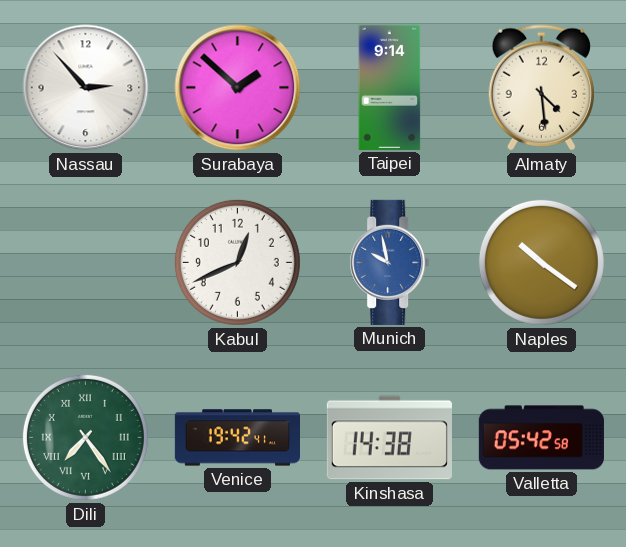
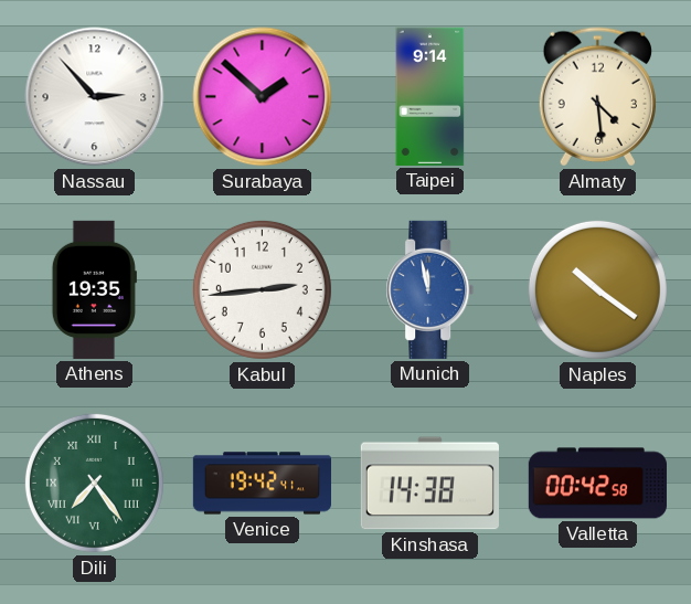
Athens: none -> 19:35 (94, 289)
Kabul: 12:41 -> 2:44 (262, 289)
Munich: 9:58 -> 11:58 (430, 289)
Valletta: 05:42 -> 00:42 (597, 484)
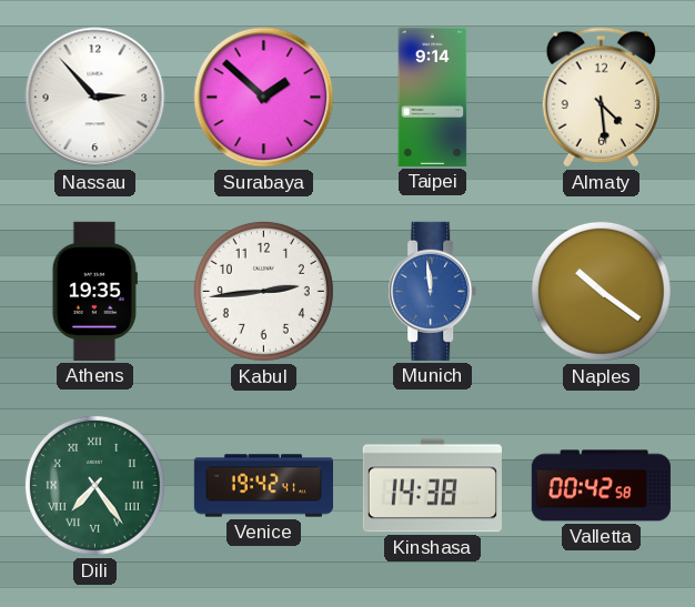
Munich: 11:58 -> 11:59 (433, 291)
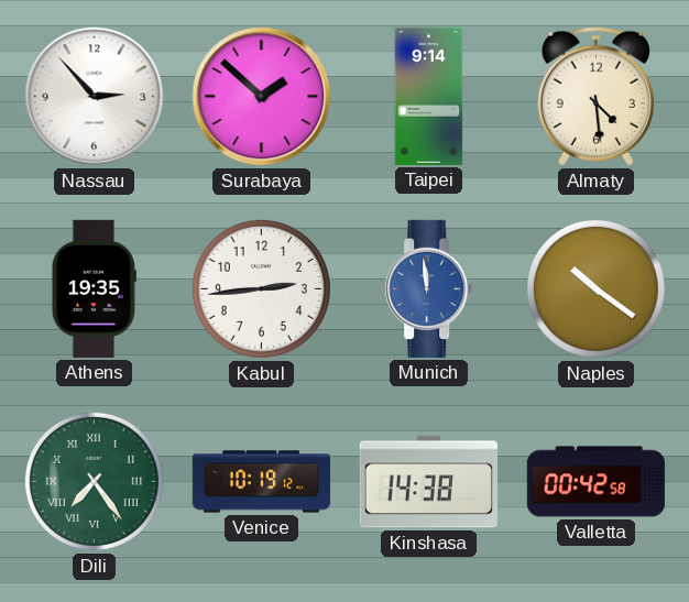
Venice: 19:42 -> 10:19 (261, 482)
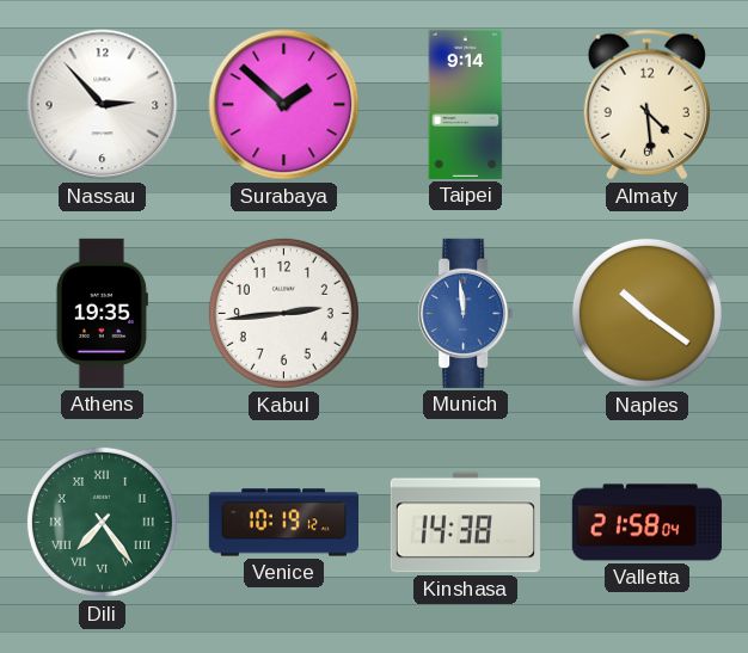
Valletta: 00:42 -> 21:58 (646, 523)
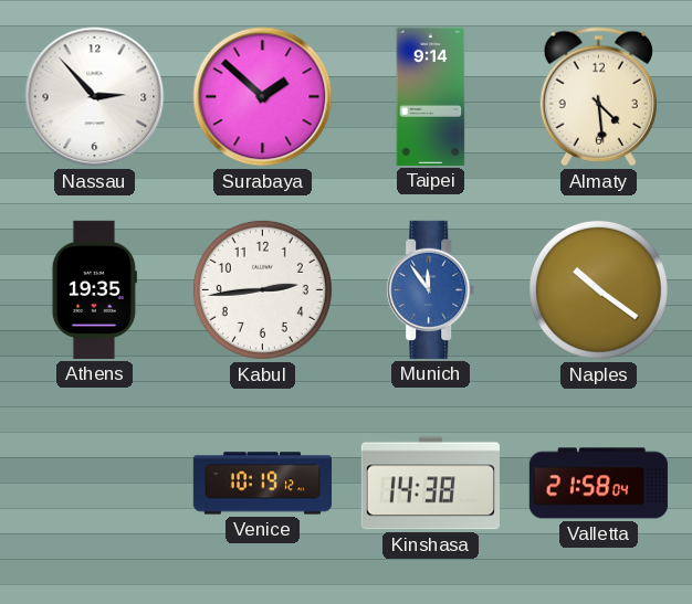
Munich: 11:59 -> 11:54 (431, 289)
Dili: 7:24 -> none (102, 522)
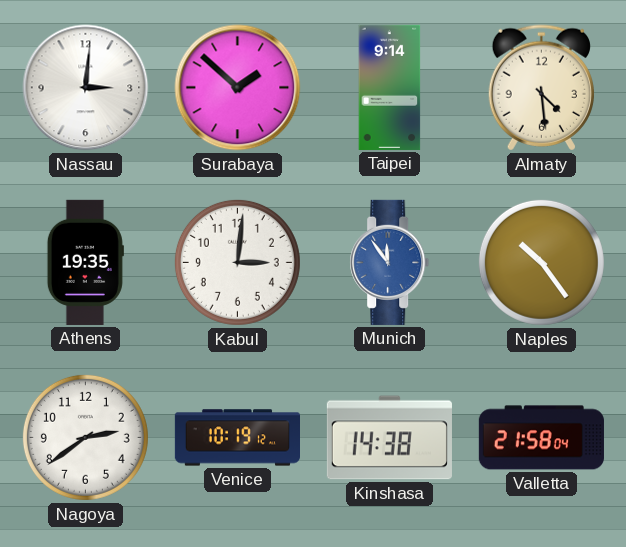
Nassau: 2:53 -> 3:01 (86, 88)
Kabul: 2:44 -> 3:01 (237, 262)
Naples: 10:21 -> 10:24 (541, 262)
Nagoya: none -> 2:39 (85, 437)
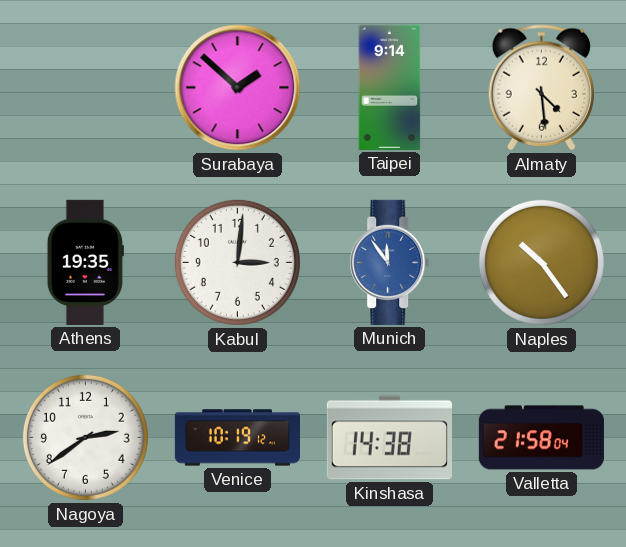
Nassau: 3:01 -> none (86, 88)
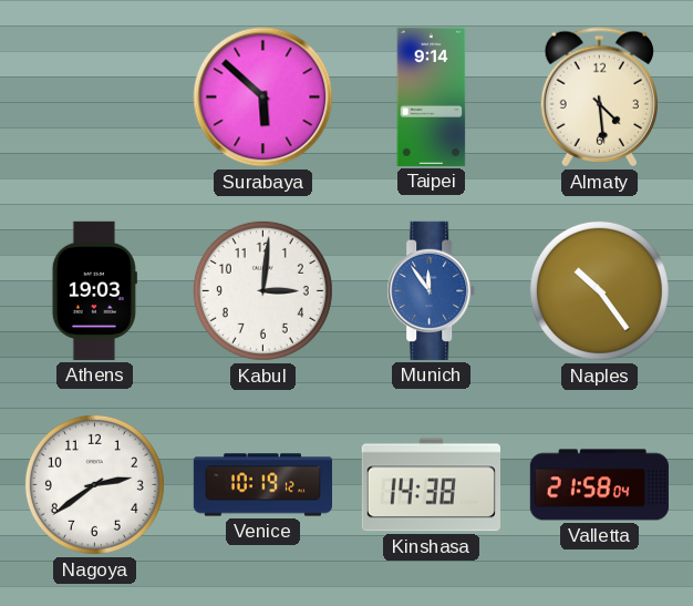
Surabaya: 1:52 -> 5:52 (263, 97)
Athens: 19:35 -> 19:03 (94, 290)
